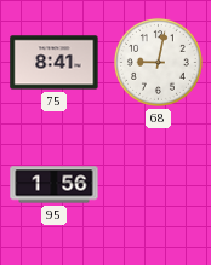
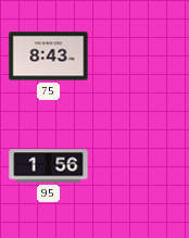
75: 8:41 -> 8:43 (49, 57)
68: 9:02 -> none (158, 62)
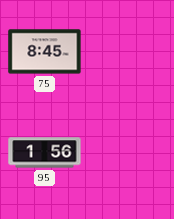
75: 8:43 -> 8:45 (45, 52)
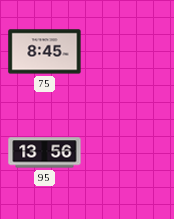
95: 1:56 -> 13:56 (45, 153)
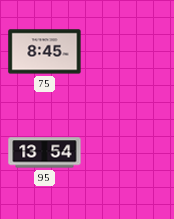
95: 13:56 -> 13:54 (45, 153)
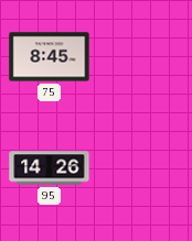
95: 13:54 -> 14:26 (50, 168)
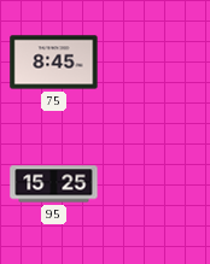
95: 14:26 -> 15:25 (54, 184)
